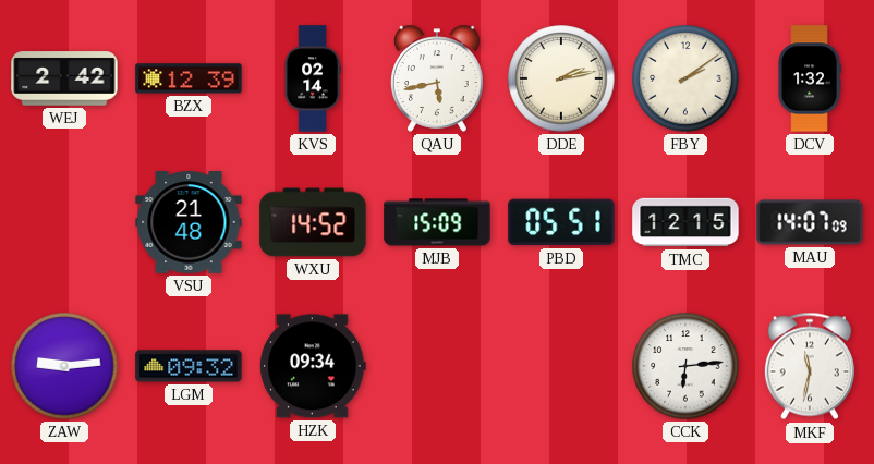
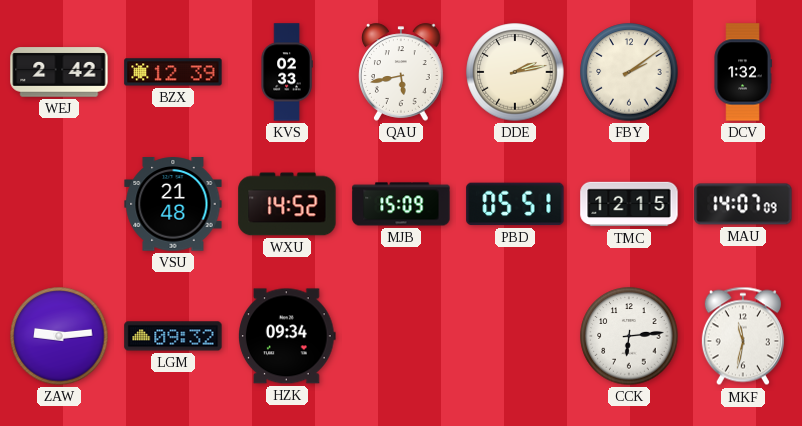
KVS: 02:14 -> 02:33 (287, 72)
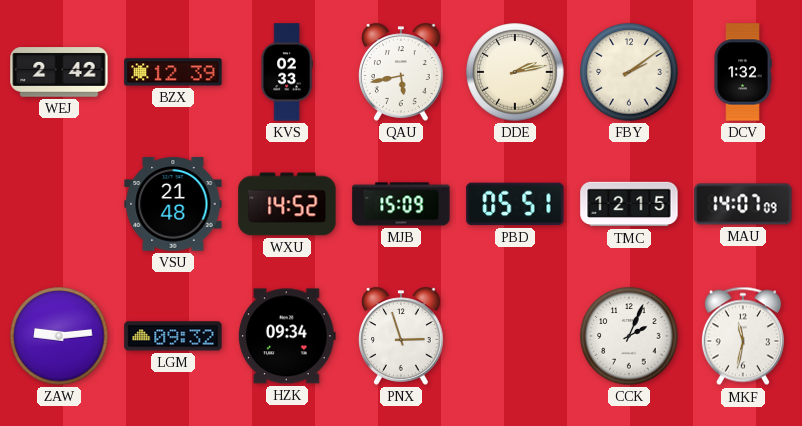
PNX: none -> 2:57 (402, 336)
CCK: 6:14 -> 2:04 (629, 336)
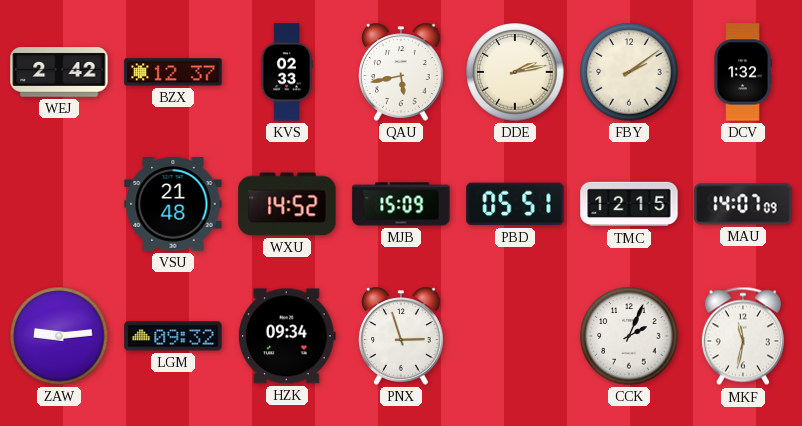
BZX: 12:39 -> 12:37 (173, 72)
